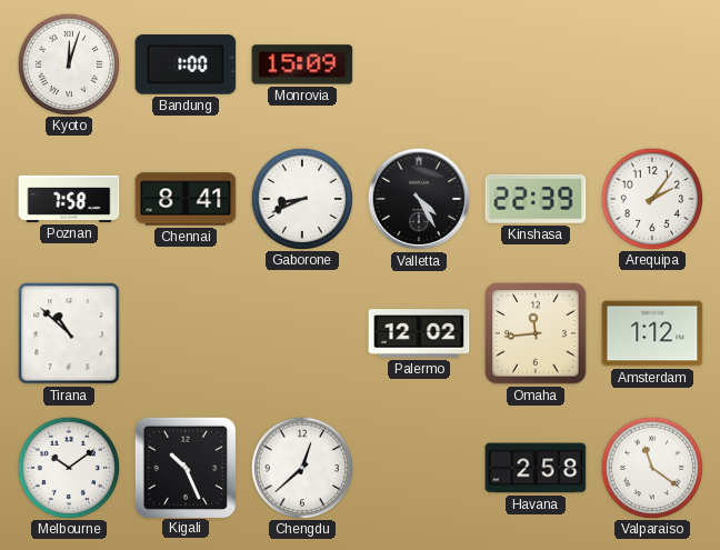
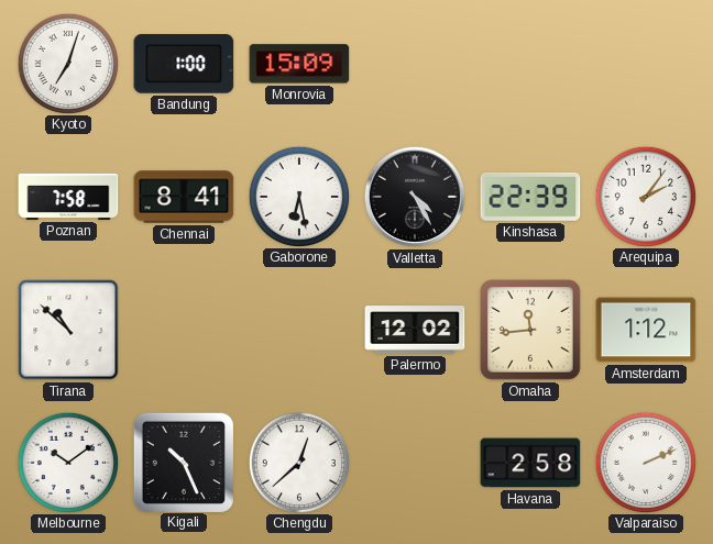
Kyoto: 12:03 -> 7:03 (67, 63)
Gaborone: 8:41 -> 6:28 (298, 196)
Valparaiso: 11:21 -> 2:11 (645, 462)
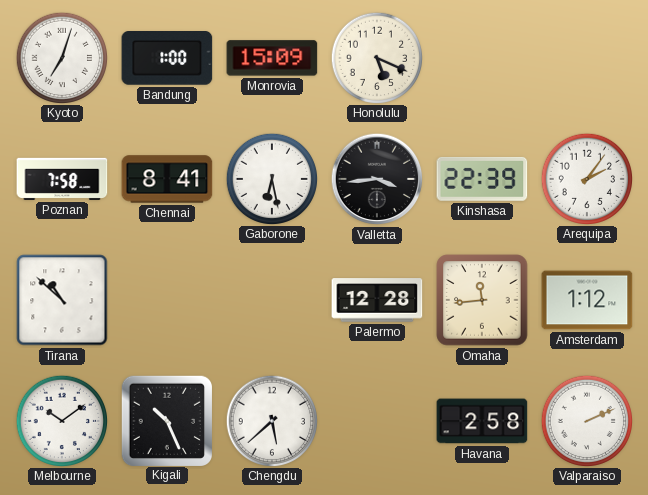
Honolulu: none -> 5:19 (376, 57)
Valletta: 4:25 -> 3:44 (377, 179)
Palermo: 12:02 -> 12:28 (377, 300)
Chengdu: 12:38 -> 5:38 (271, 420)
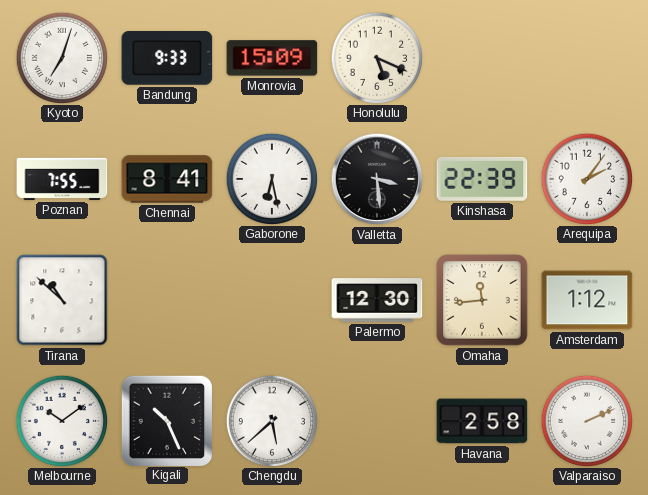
Bandung: 1:00 -> 9:33 (167, 59)
Poznan: 7:58 -> 7:55 (62, 179)
Valletta: 3:44 -> 3:29 (377, 179)
Palermo: 12:28 -> 12:30 (377, 300)
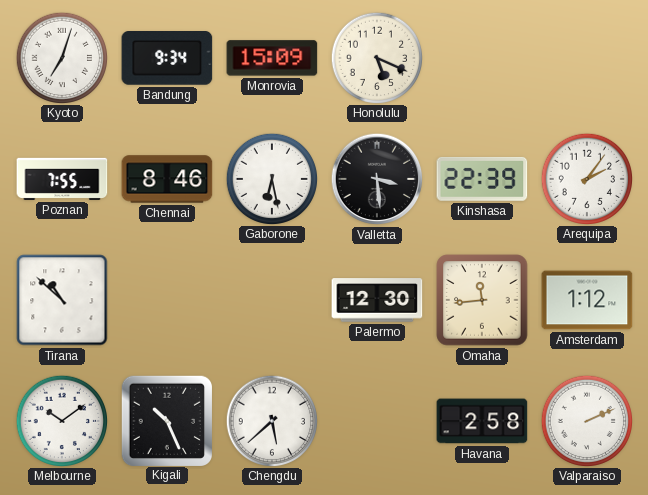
Bandung: 9:33 -> 9:34 (167, 59)
Chennai: 8:41 -> 8:46 (167, 179)
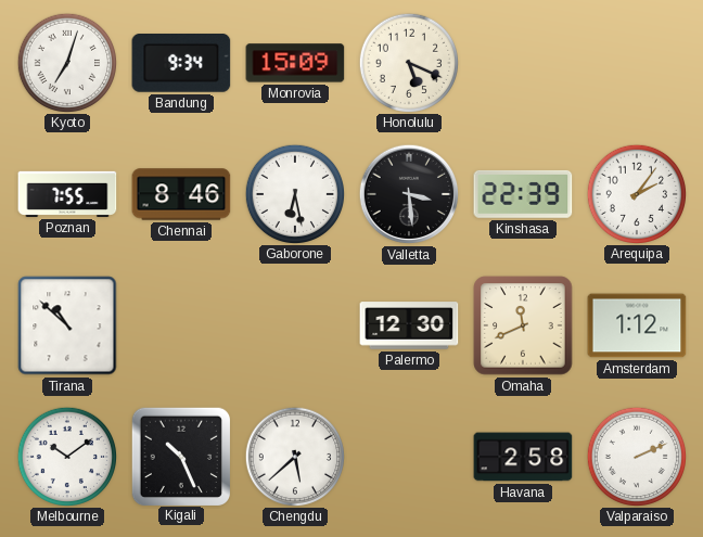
Omaha: 11:44 -> 11:41 (523, 325)
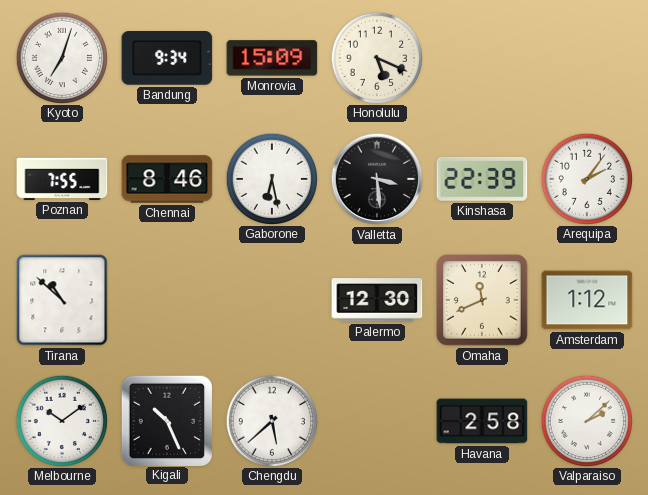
Valparaiso: 2:11 -> 2:08 (586, 420)
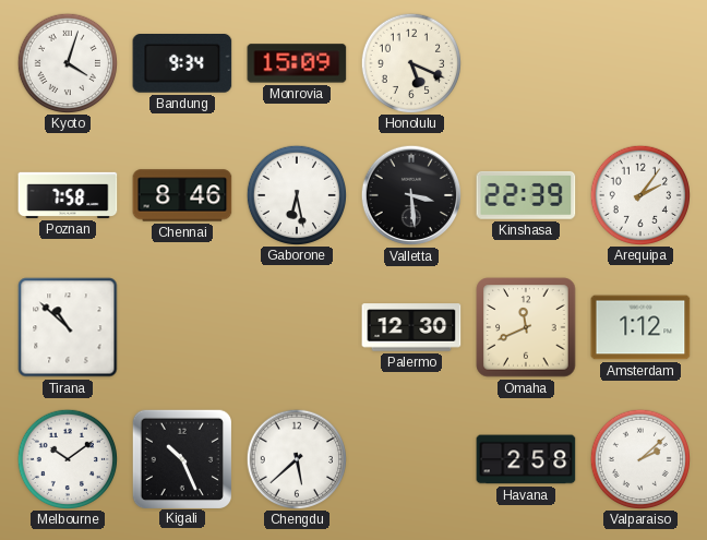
Kyoto: 7:03 -> 4:03 (67, 62)
Poznan: 7:55 -> 7:58 (68, 195)
